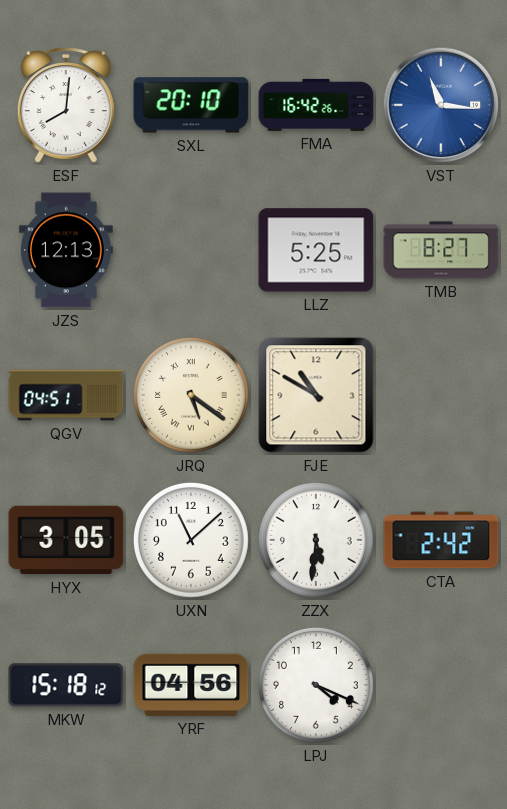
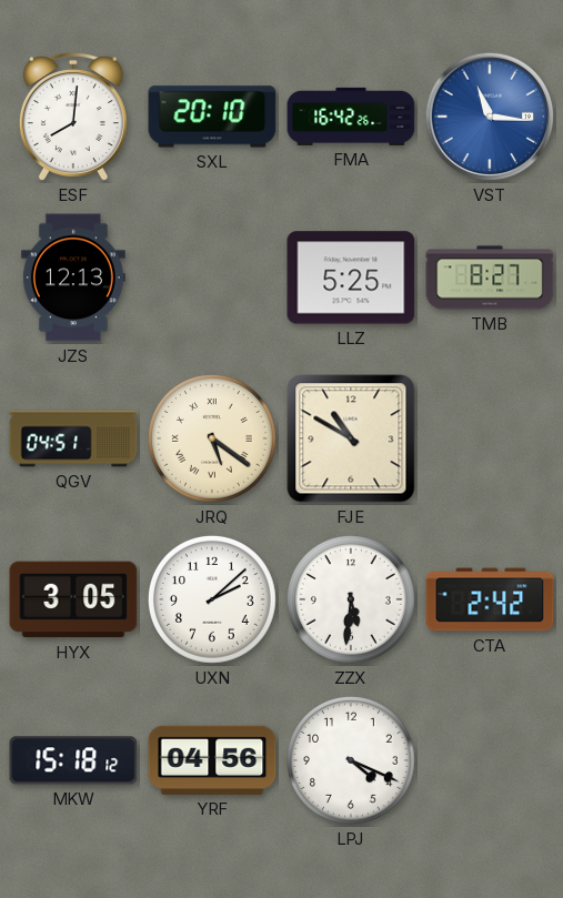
UXN: 11:08 -> 2:08 (212, 599)
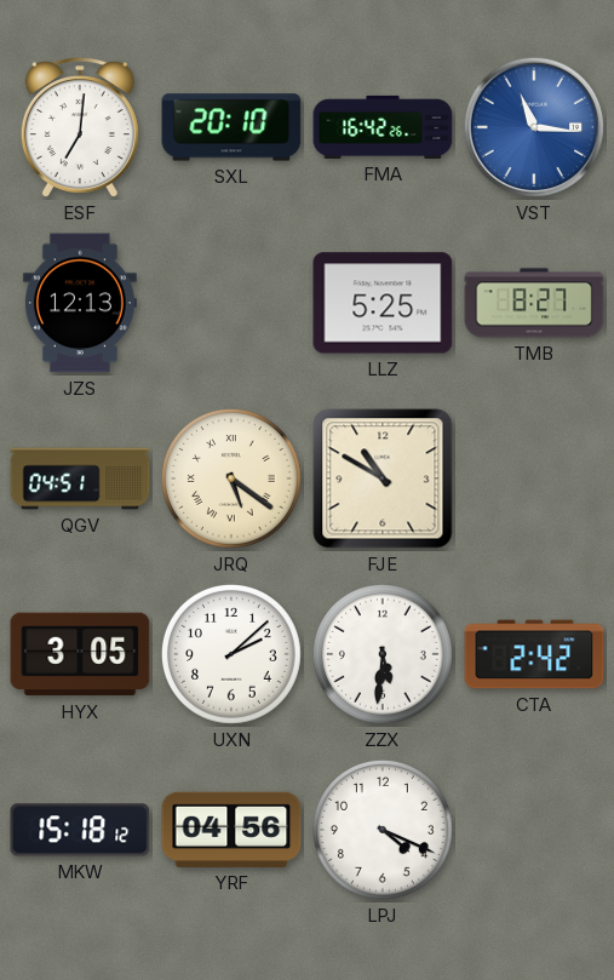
ESF: 8:01 -> 7:01 (80, 128)
